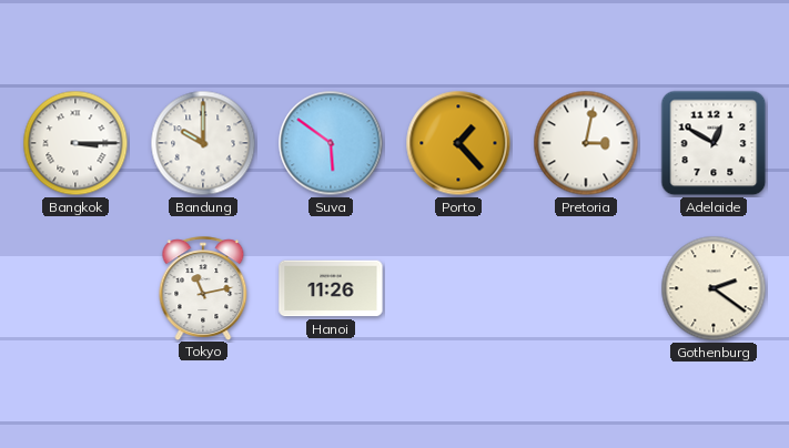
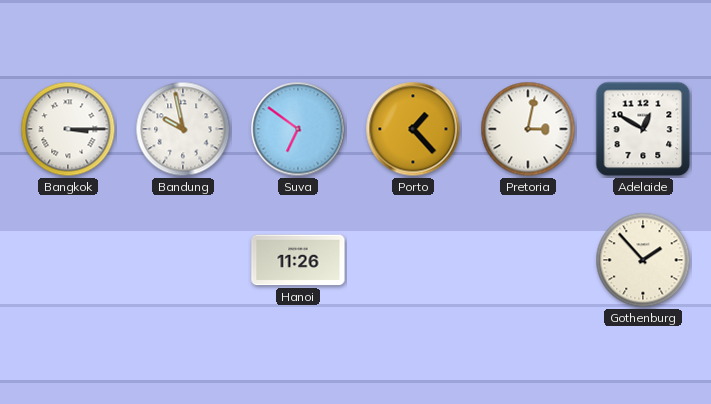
Bandung: 10:00 -> 9:58 (183, 129)
Suva: 5:51 -> 6:51 (298, 129)
Tokyo: 11:13 -> none (203, 288)
Gothenburg: 2:21 -> 1:53 (643, 260)
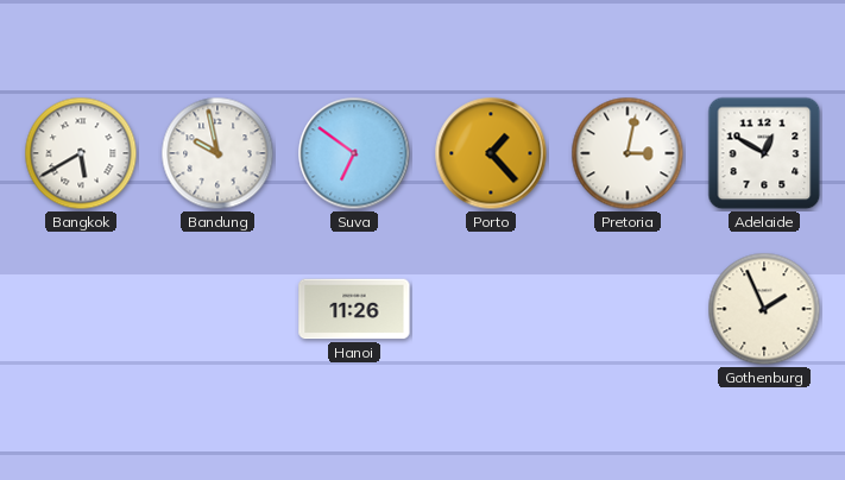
Bangkok: 3:15 -> 5:40 (81, 153)
Gothenburg: 1:53 -> 1:56 (764, 309)
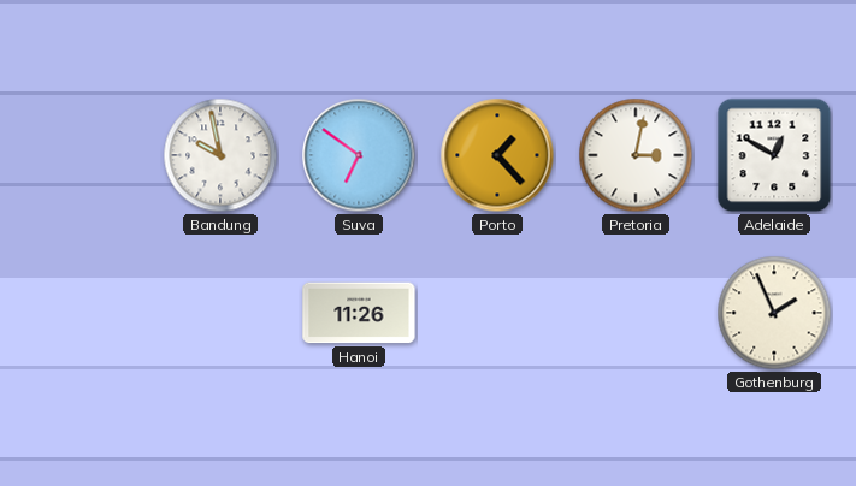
Bangkok: 5:40 -> none (81, 153)
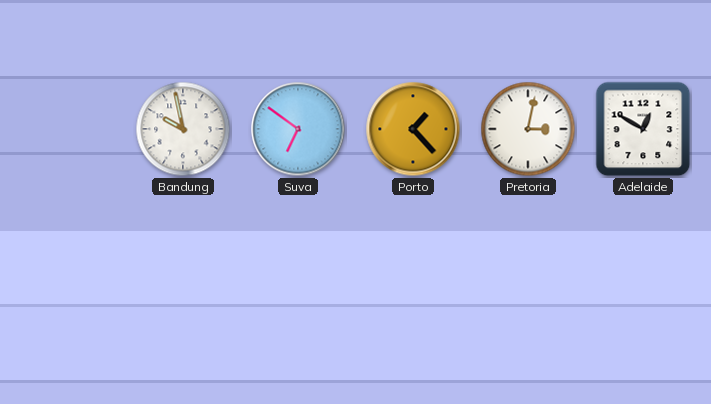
Hanoi: 11:26 -> none (359, 313)
Gothenburg: 1:56 -> none (774, 313)
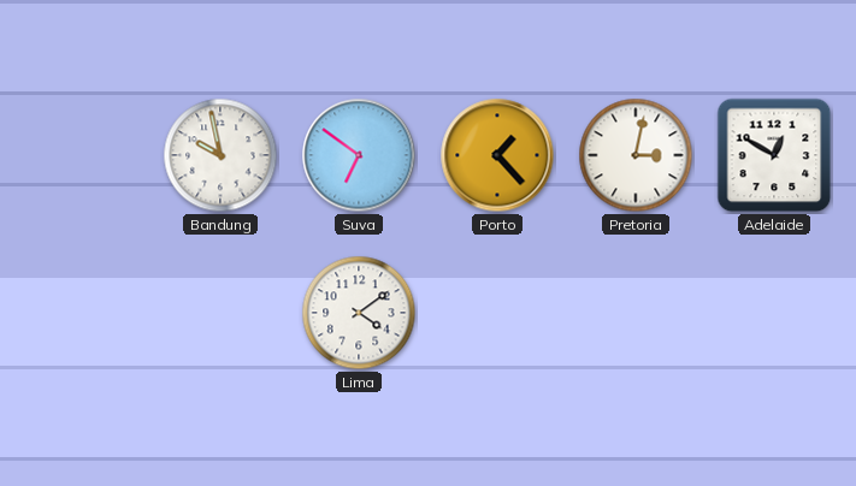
Lima: none -> 4:09 (359, 313)
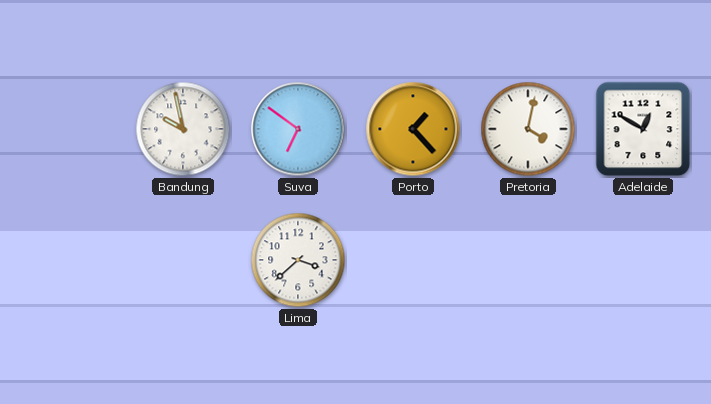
Pretoria: 3:02 -> 4:02 (528, 129)
Lima: 4:09 -> 3:38 (298, 260)
